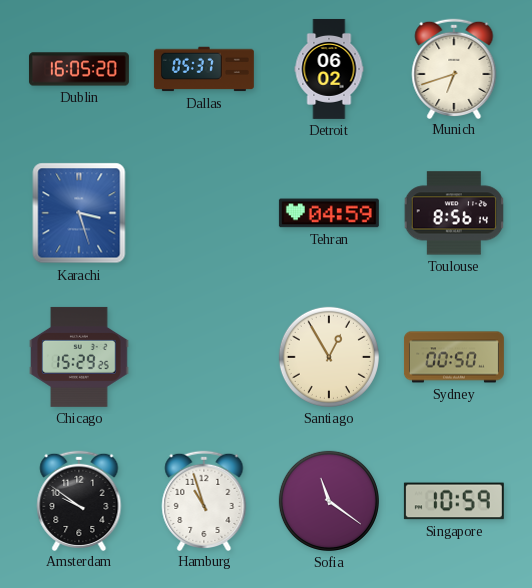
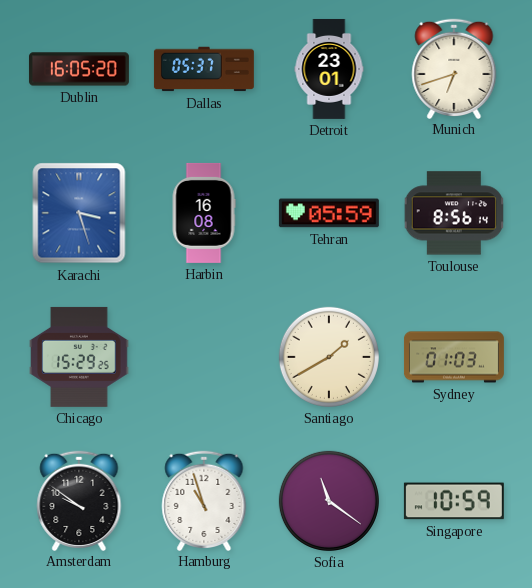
Detroit: 06:02 -> 23:01 (329, 69)
Harbin: none -> 16:08 (204, 213)
Tehran: 04:59 -> 05:59 (329, 213)
Santiago: 12:55 -> 1:40 (329, 357)
Sydney: 00:50 -> 01:03 (454, 357)
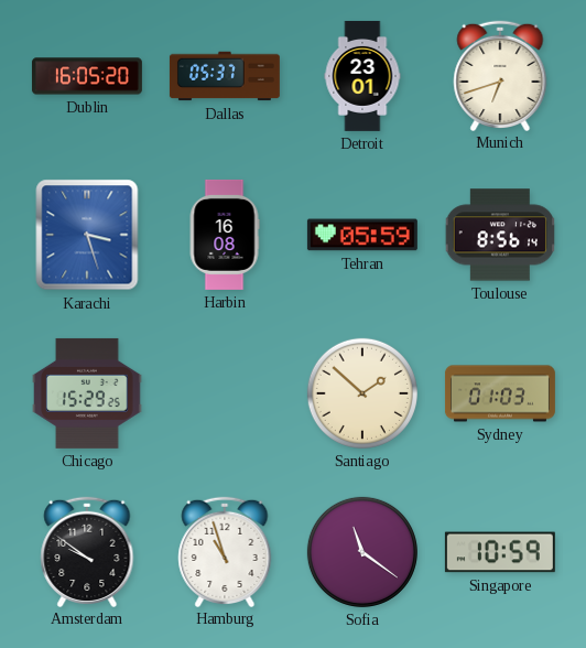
Santiago: 1:40 -> 1:52 (362, 393)
